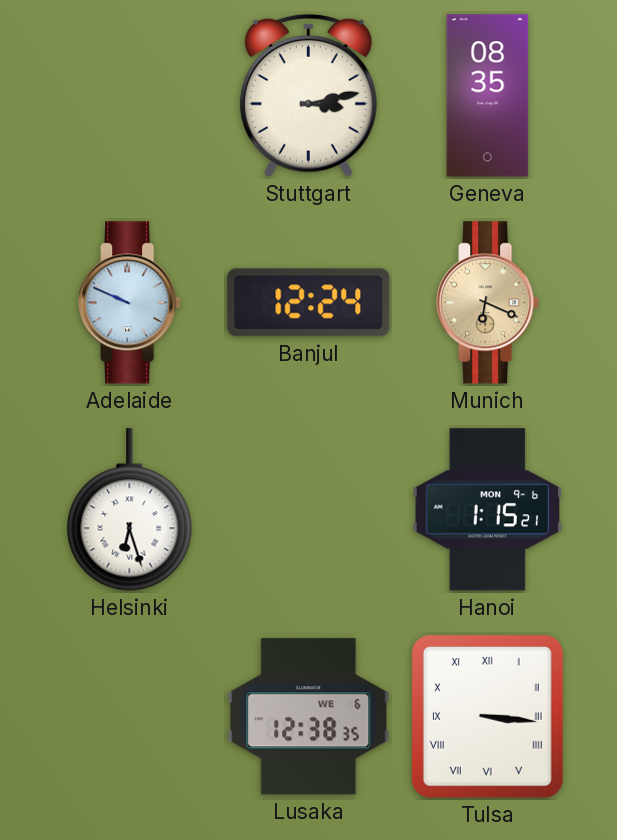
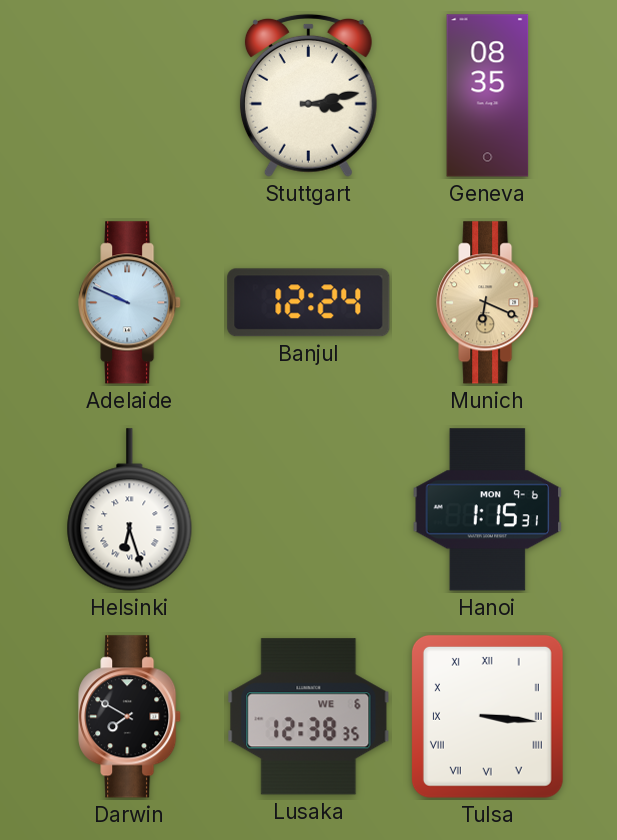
Hanoi: 1:15:21 -> 1:15:31 (488, 510)
Darwin: none -> 7:50 (130, 717)
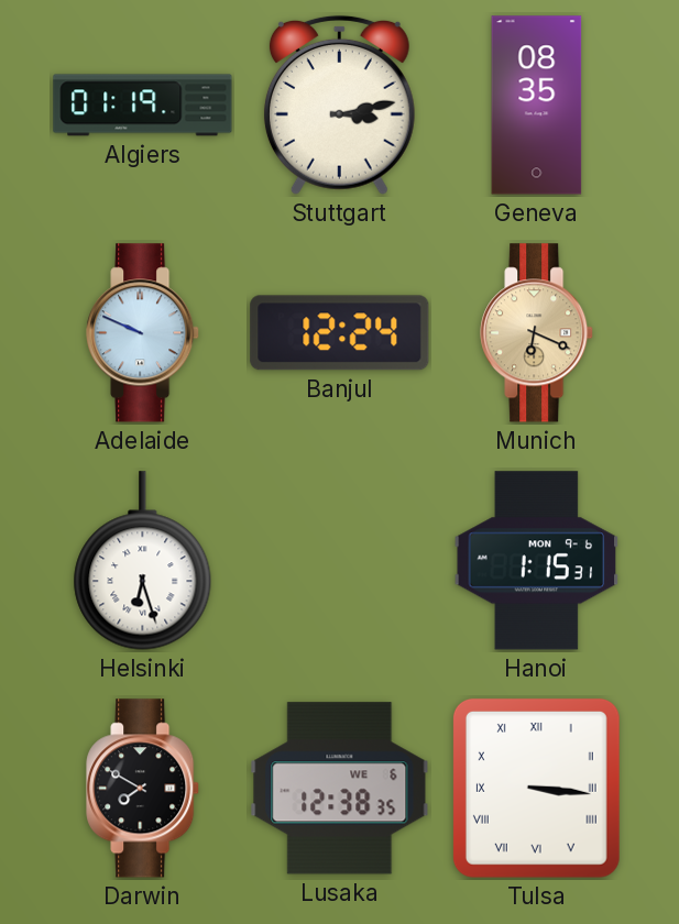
Algiers: none -> 01:19 (143, 106)
